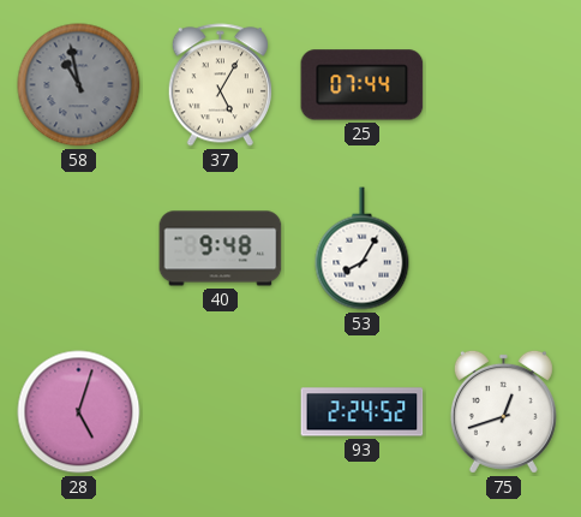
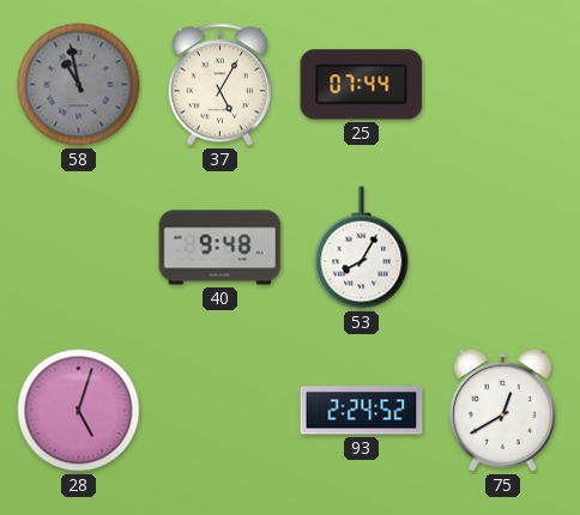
75: 12:42 -> 12:40 (502, 410)
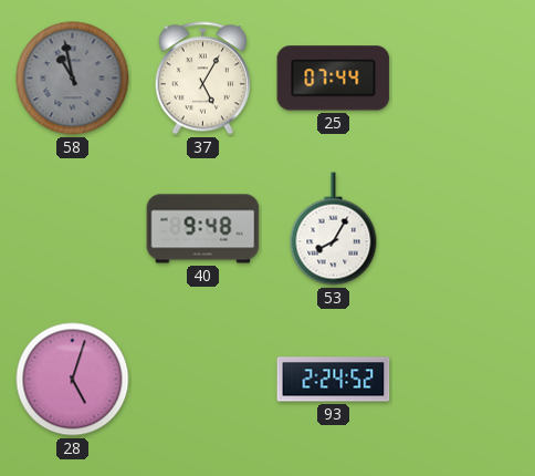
75: 12:40 -> none (502, 410)
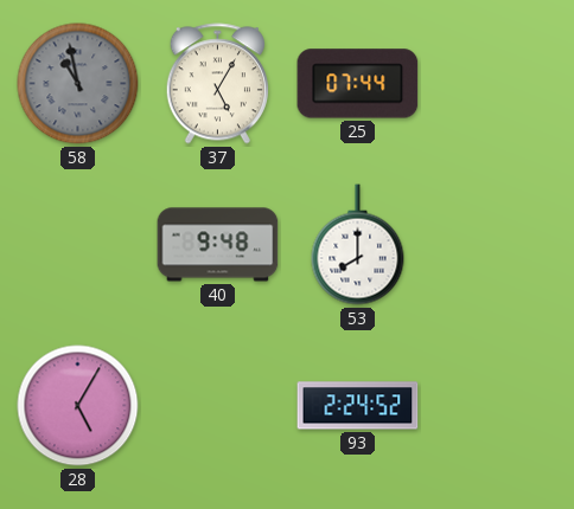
53: 8:05 -> 8:00 (358, 245)
28: 5:03 -> 5:05 (78, 406)
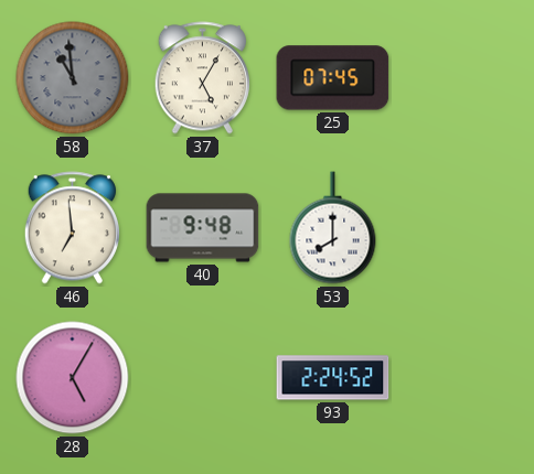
58: 10:58 -> 10:59 (73, 78)
25: 07:44 -> 07:45 (333, 78)
46: none -> 6:59 (72, 228)
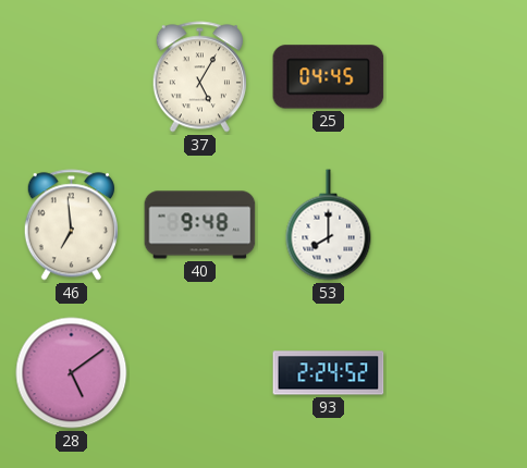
58: 10:59 -> none (73, 78)
25: 07:45 -> 04:45 (329, 77)
28: 5:05 -> 5:09 (72, 373)
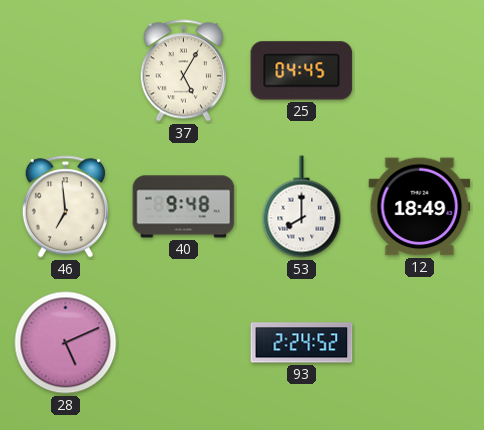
12: none -> 18:49 (420, 207)
28: 5:09 -> 5:11 (66, 343)
